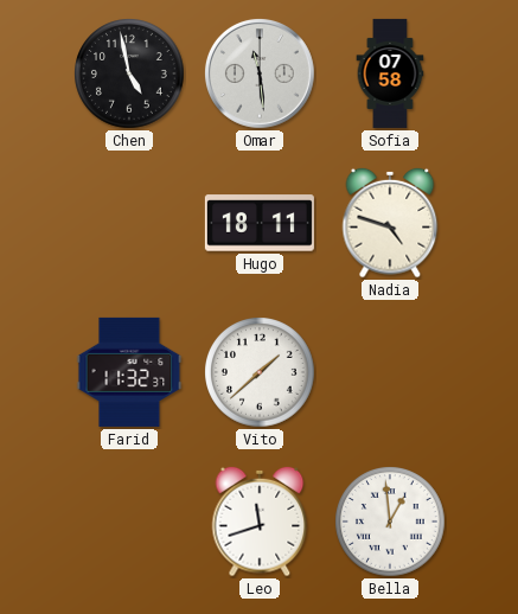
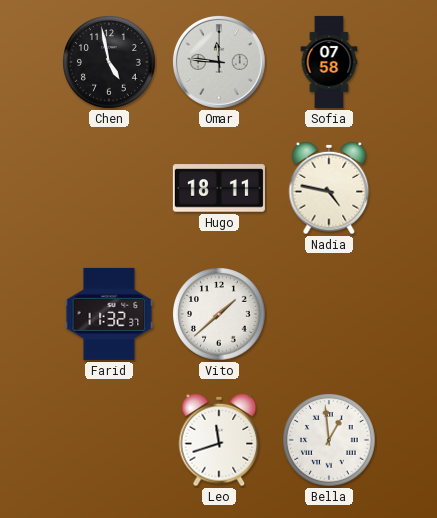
Omar: 11:29 -> 11:46 (219, 62)
Nadia: 4:48 -> 4:47 (329, 188)
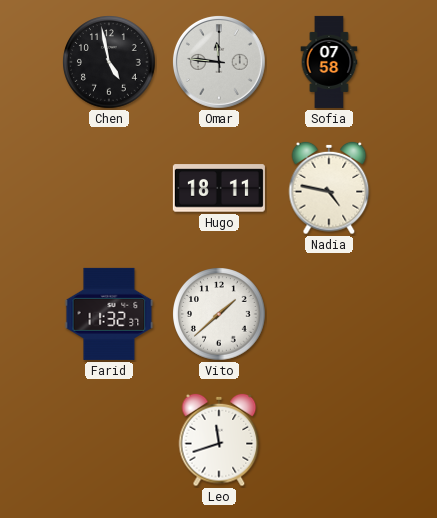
Bella: 12:59 -> none (329, 440)
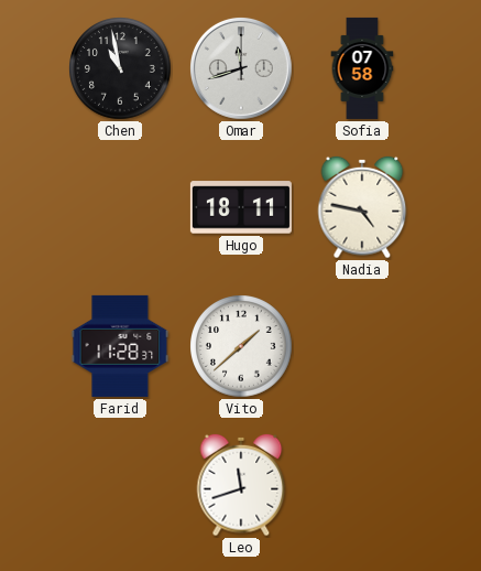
Chen: 4:58 -> 10:58 (120, 68)
Omar: 11:46 -> 11:42 (241, 68)
Farid: 11:32 -> 11:28 (120, 346)
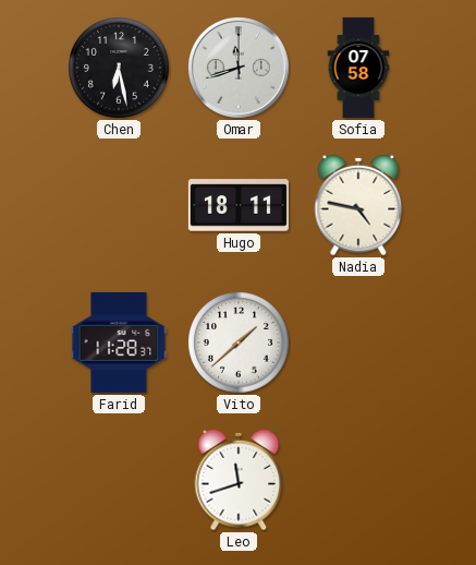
Chen: 10:58 -> 6:28 (119, 68)
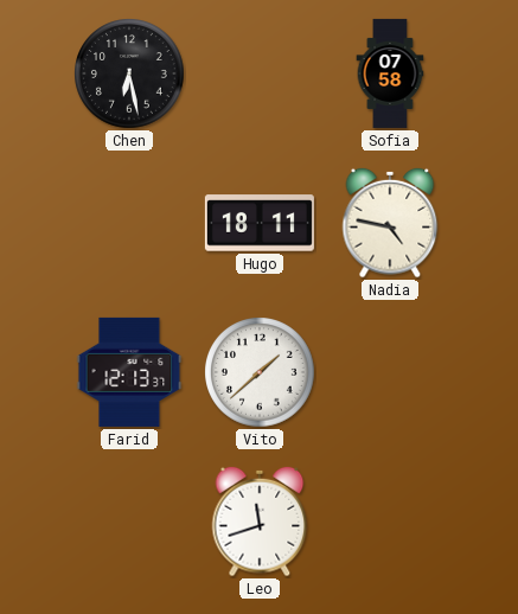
Omar: 11:42 -> none (239, 68)
Farid: 11:28 -> 12:13 (129, 372)
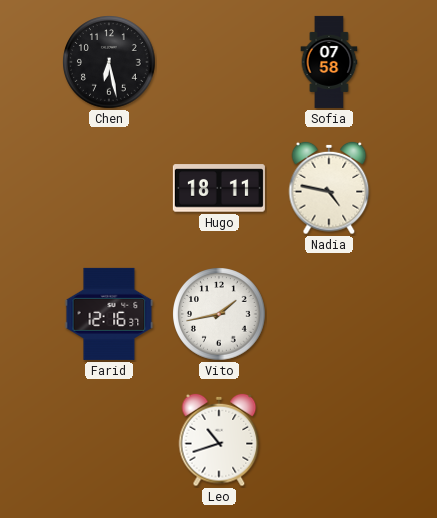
Farid: 12:13 -> 12:16 (109, 314)
Vito: 1:38 -> 1:43 (219, 314)
Leo: 11:42 -> 10:42 (219, 440)
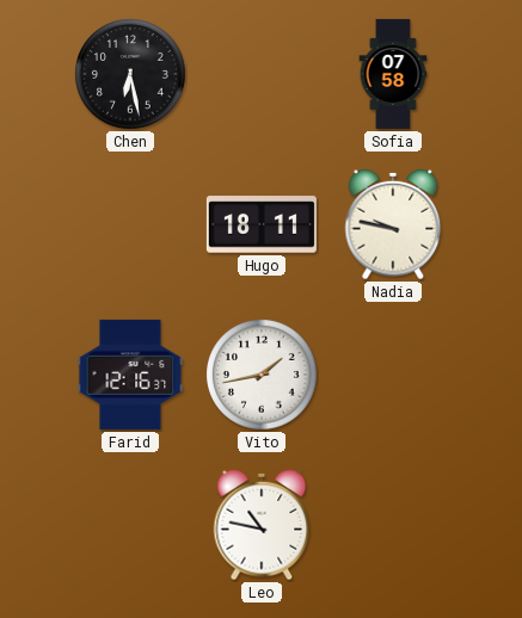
Nadia: 4:47 -> 9:47 (393, 224)
Leo: 10:42 -> 10:47 (262, 525)
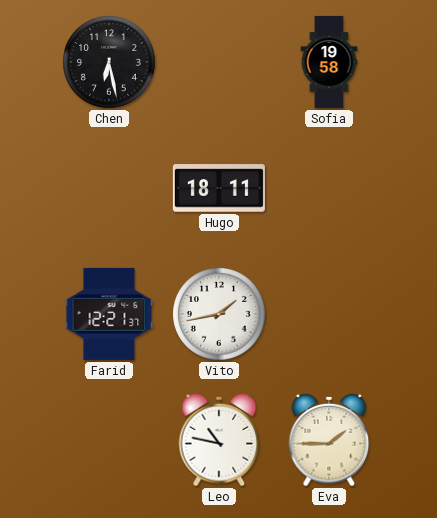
Sofia: 07:58 -> 19:58 (329, 62)
Nadia: 9:47 -> none (393, 224)
Farid: 12:16 -> 12:21 (109, 314)
Eva: none -> 1:45 (329, 440)
